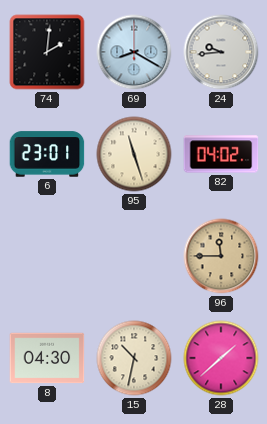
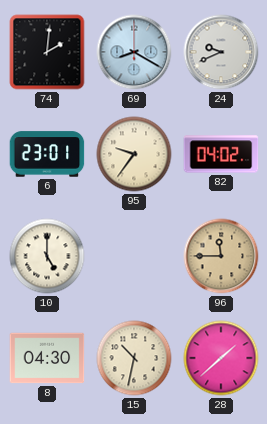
24: 9:44 -> 9:41 (221, 52)
95: 11:27 -> 9:36 (134, 154)
10: none -> 5:00 (47, 256)
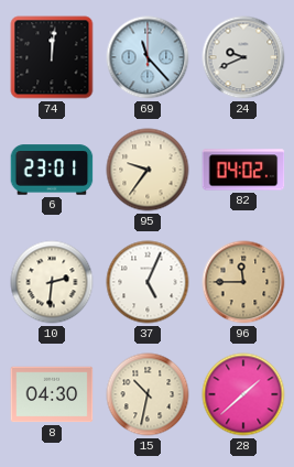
74: 2:01 -> 12:01 (52, 57)
69: 8:20 -> 11:23 (148, 57)
10: 5:00 -> 2:31 (52, 282)
37: none -> 5:04 (148, 282)
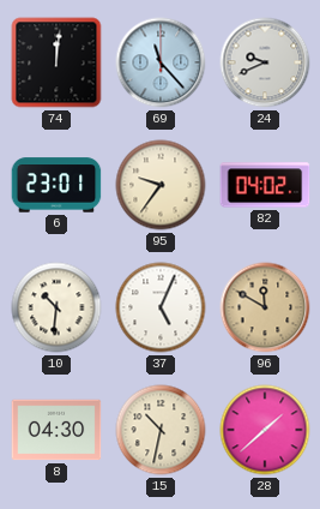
10: 2:31 -> 10:31 (56, 307)
96: 11:45 -> 11:50 (265, 307)
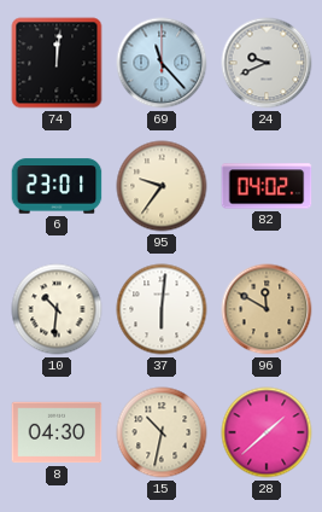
37: 5:04 -> 6:01 (162, 309)
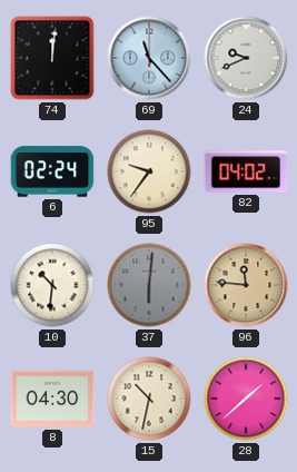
6: 23:01 -> 02:24 (52, 171)
37 dial: white -> grey (149, 285)
96: 11:50 -> 11:46 (246, 285)
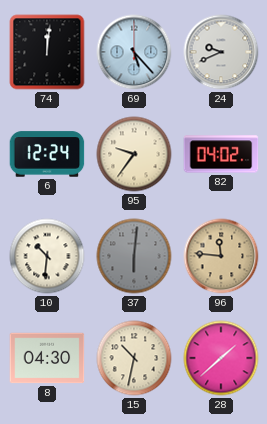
69: 11:23 -> 5:23 (134, 52)
6: 02:24 -> 12:24 (47, 154)
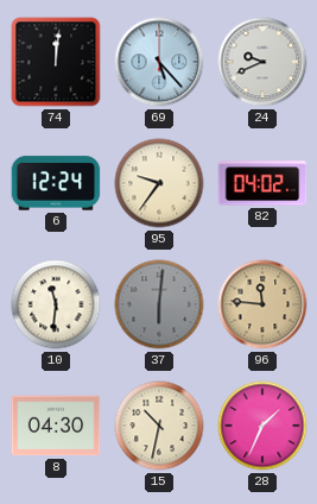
10: 10:31 -> 11:31 (56, 304)
28: 1:38 -> 1:34 (262, 426)
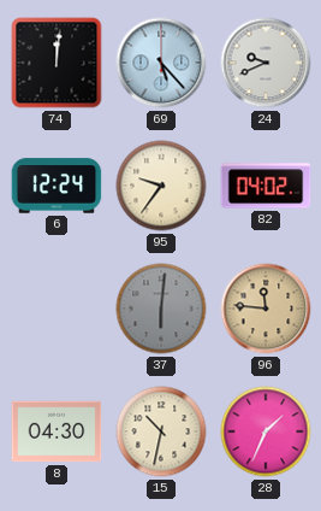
10: 11:31 -> none (56, 304)
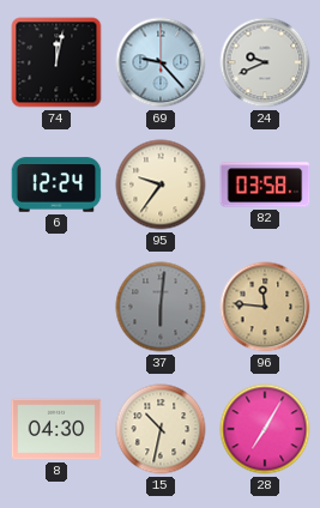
74: 12:01 -> 12:02 (56, 62)
69: 5:23 -> 9:23 (161, 62)
82: 04:02 -> 03:58 (265, 185)
28: 1:34 -> 7:05 (265, 429)
